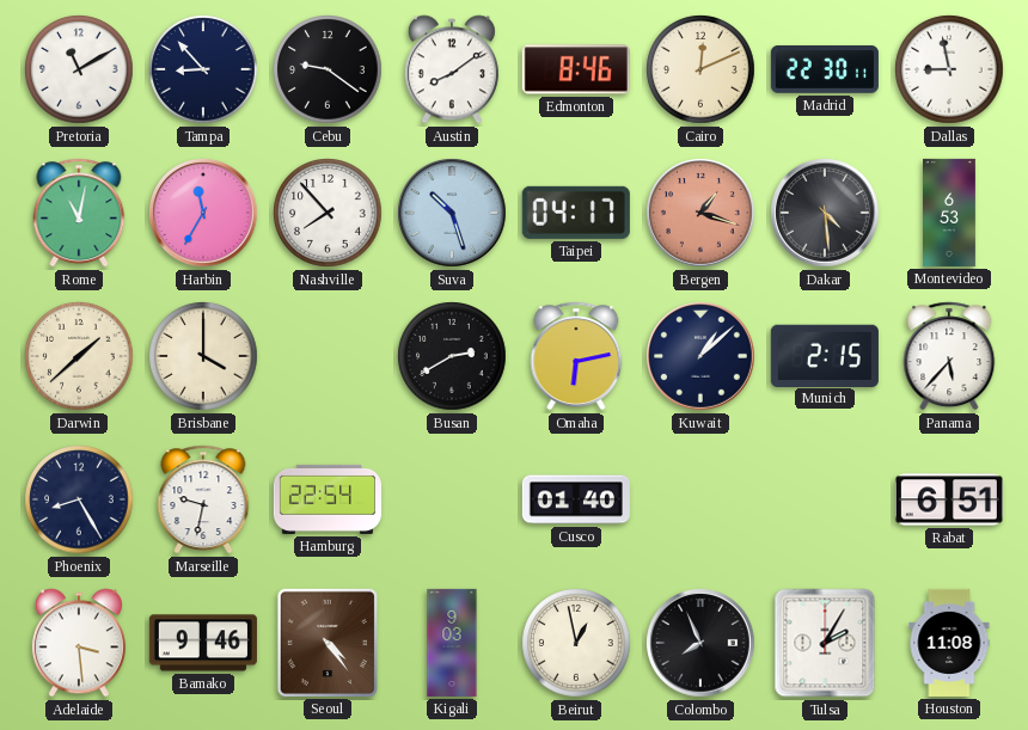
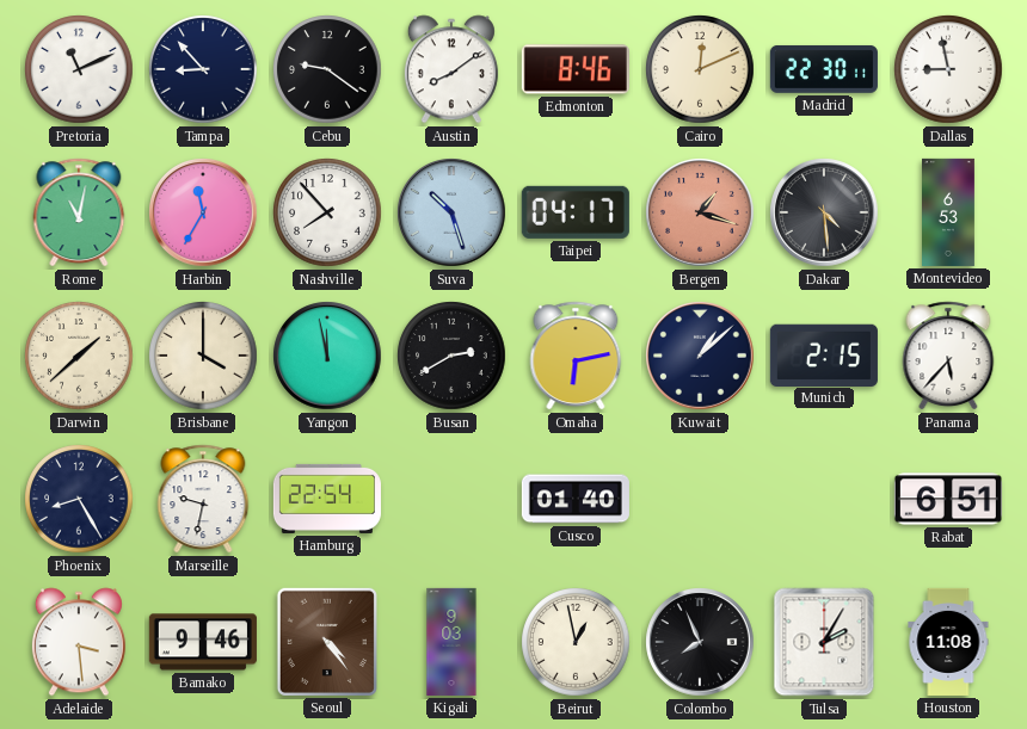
Pretoria: 11:10 -> 11:11 (79, 69)
Yangon: none -> 11:58 (327, 356)
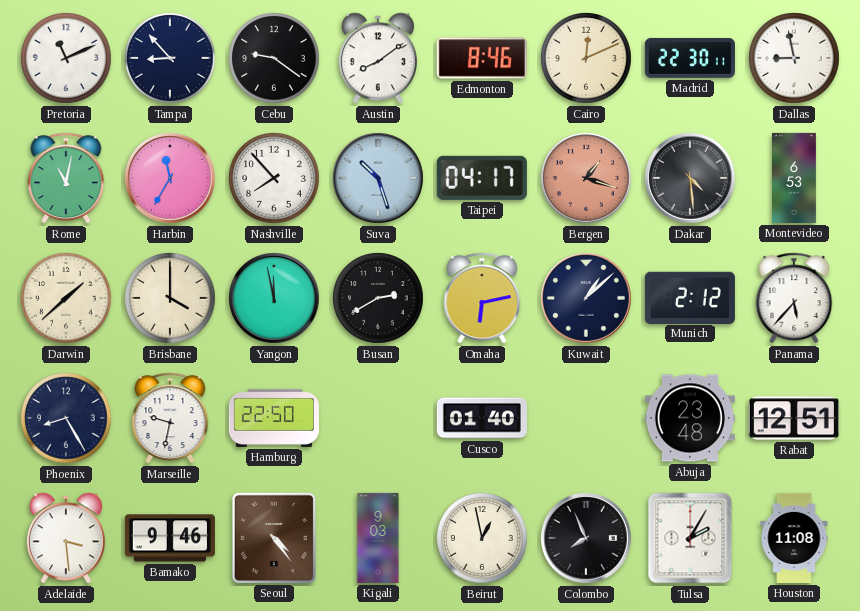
Munich: 2:15 -> 2:12 (690, 297)
Hamburg: 22:54 -> 22:50 (274, 418)
Abuja: none -> 23:48 (690, 418)
Rabat: 6:51 -> 12:51 (794, 418)
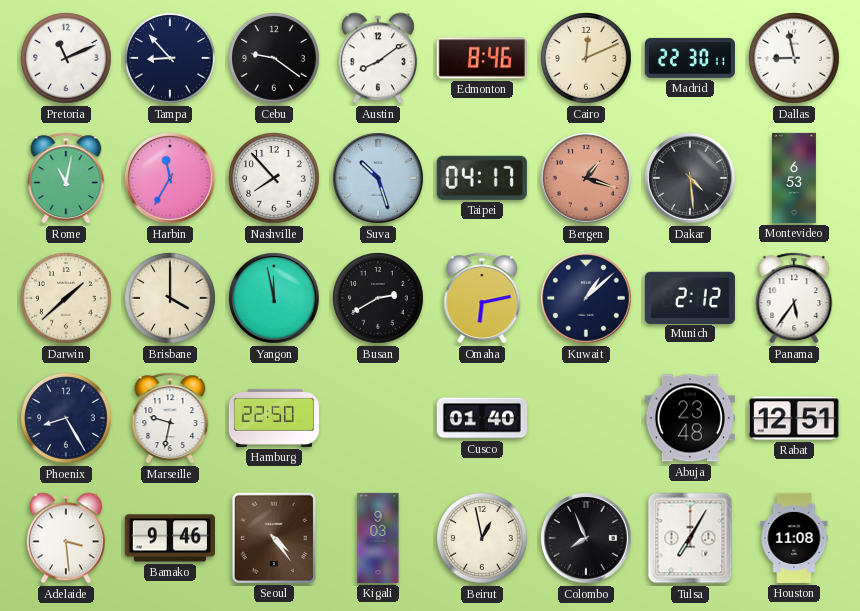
Panama: 5:37 -> 5:36 (794, 298)
Tulsa: 2:05 -> 7:05 (690, 538)
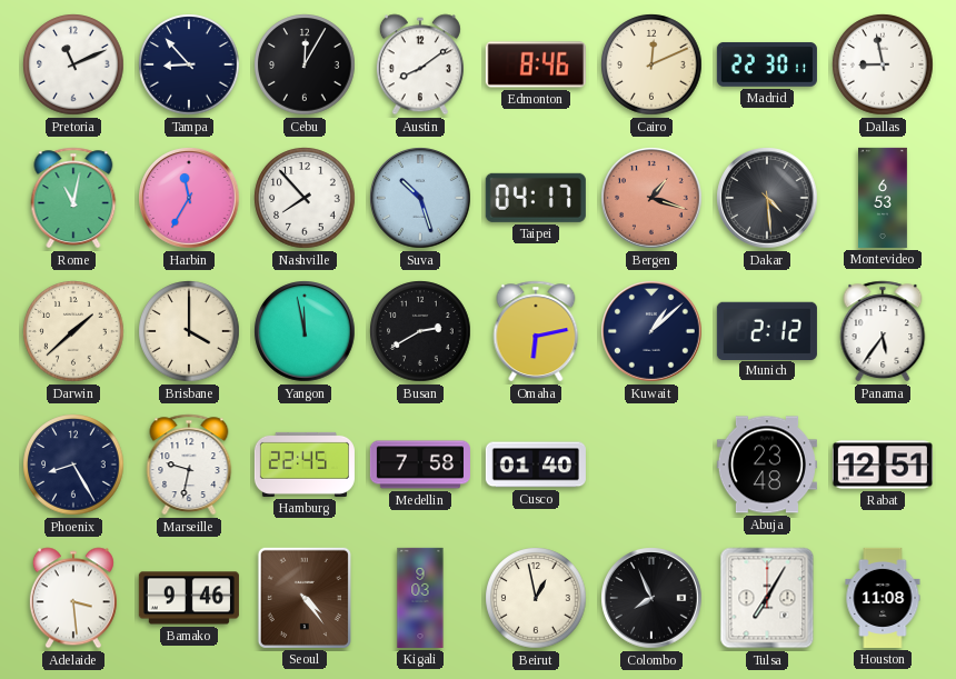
Cebu: 9:21 -> 12:05 (305, 64)
Hamburg: 22:50 -> 22:45 (305, 465)
Medellin: none -> 7:58 (420, 465)
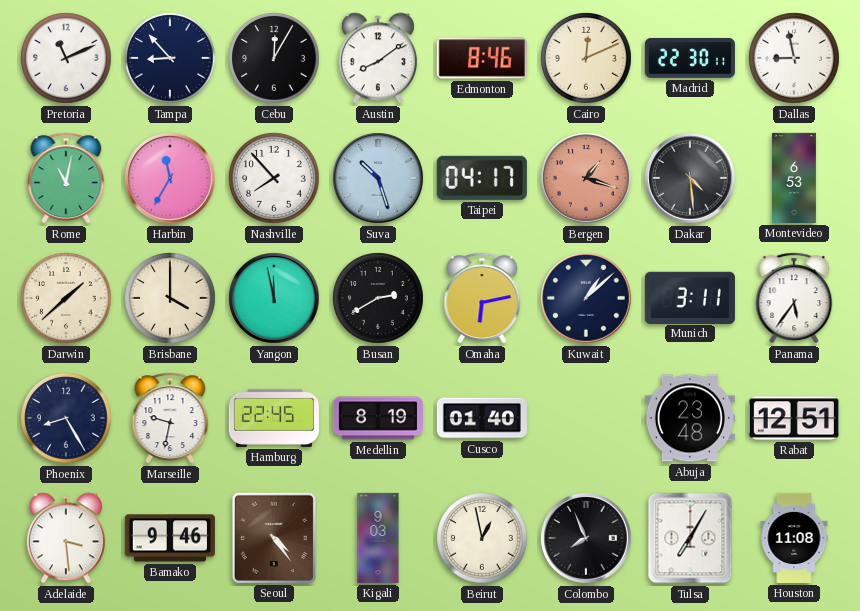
Munich: 2:12 -> 3:11 (690, 297)
Medellin: 7:58 -> 8:19 (378, 418)
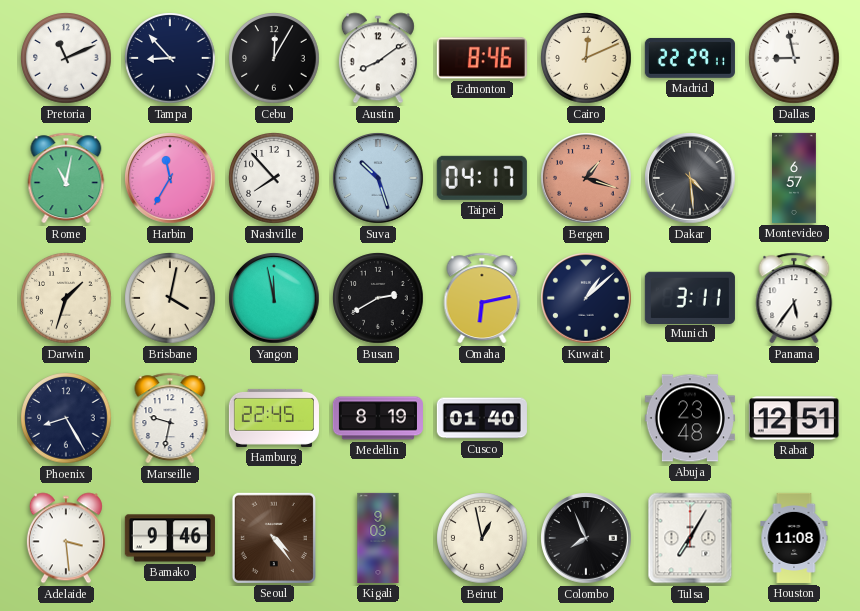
Madrid: 22:30 -> 22:29 (690, 58)
Montevideo: 6:53 -> 6:57 (795, 178)
Darwin: 1:38 -> 1:33 (66, 298)
Brisbane: 4:00 -> 4:02 (170, 298)
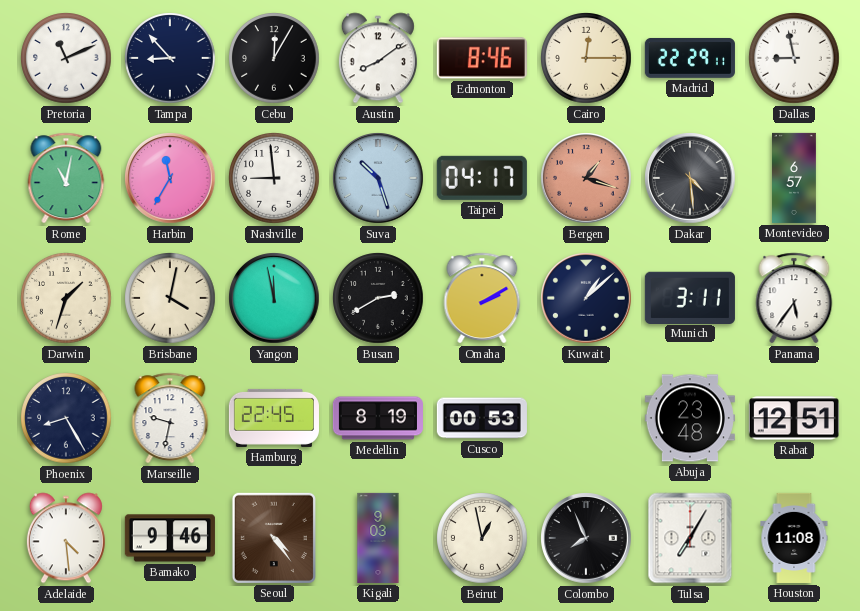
Cairo: 12:11 -> 12:15 (586, 58)
Nashville: 7:53 -> 8:59 (274, 178)
Omaha: 6:13 -> 2:10 (482, 298)
Cusco: 01:40 -> 00:53 (482, 418)
Adelaide: 3:29 -> 4:29 (66, 538)
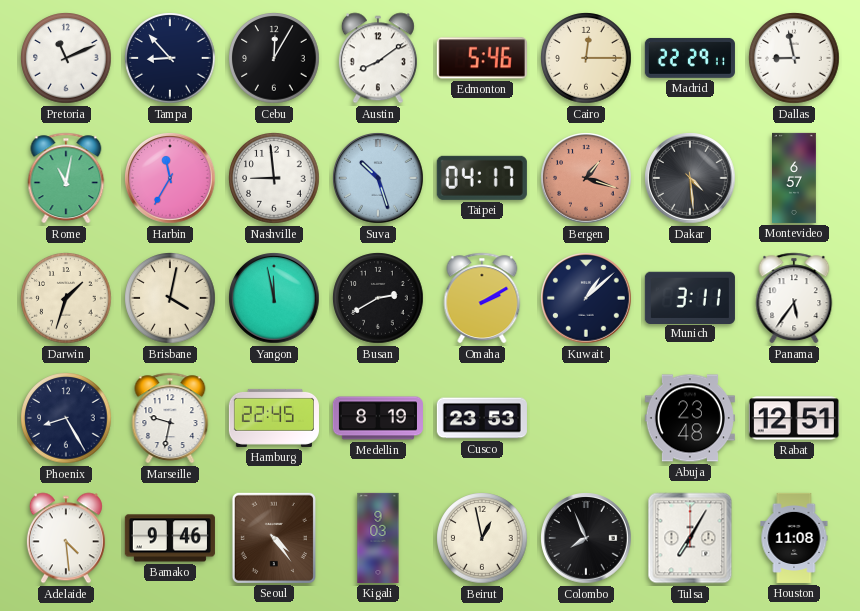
Edmonton: 8:46 -> 5:46 (482, 58)
Cusco: 00:53 -> 23:53 (482, 418)
